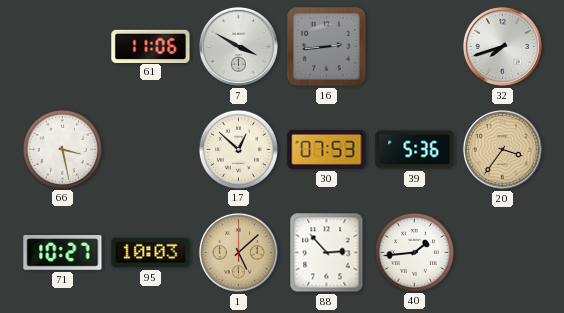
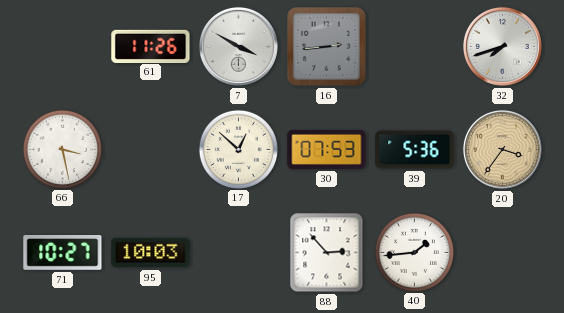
61: 11:06 -> 11:26 (151, 46)
1: 5:08 -> none (238, 252)
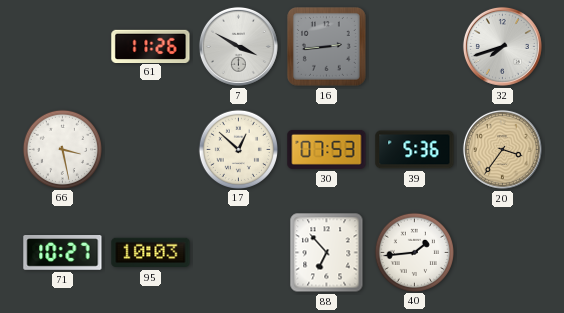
88: 2:53 -> 6:53 (327, 253)
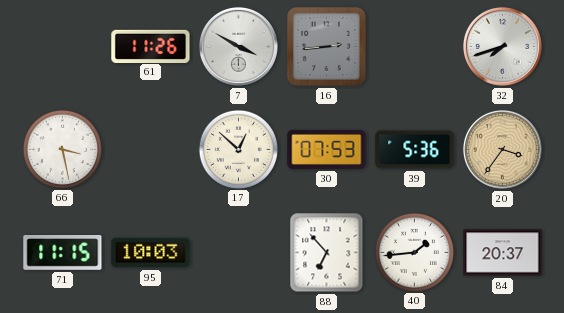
71: 10:27 -> 11:15 (63, 253)
84: none -> 20:37 (503, 253)
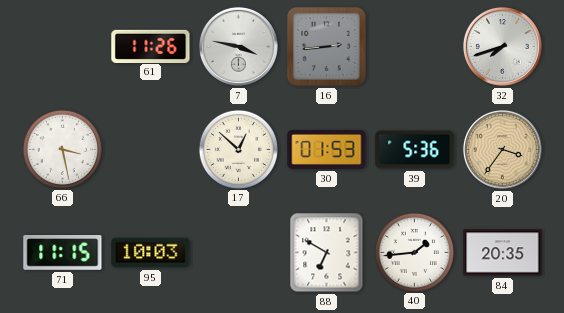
7: 3:50 -> 3:47 (238, 46)
30: 07:53 -> 01:53 (327, 149)
88: 6:53 -> 6:50 (327, 253)
84: 20:37 -> 20:35 (503, 253)
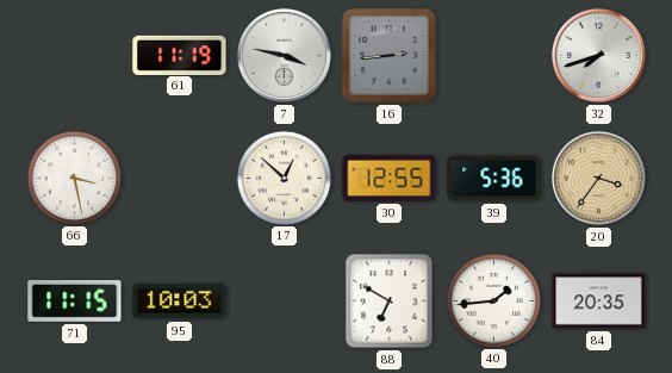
61: 11:26 -> 11:19 (180, 55)
30: 01:53 -> 12:55 (390, 178)
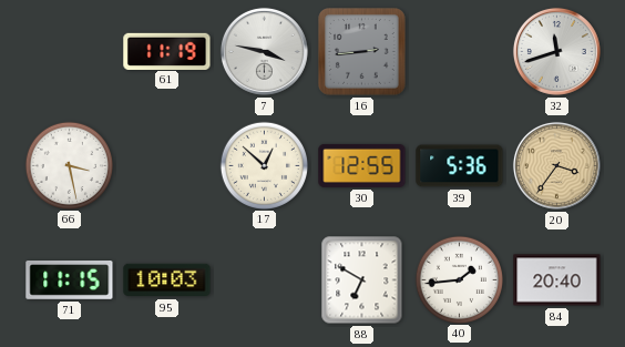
32: 7:42 -> 11:42 (556, 51)
84: 20:35 -> 20:40 (557, 280)
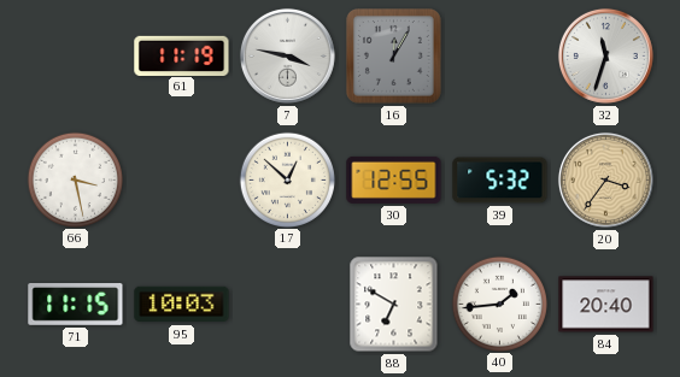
16: 2:44 -> 12:05 (394, 57)
32: 11:42 -> 11:33 (605, 55)
39: 5:36 -> 5:32 (500, 181)
